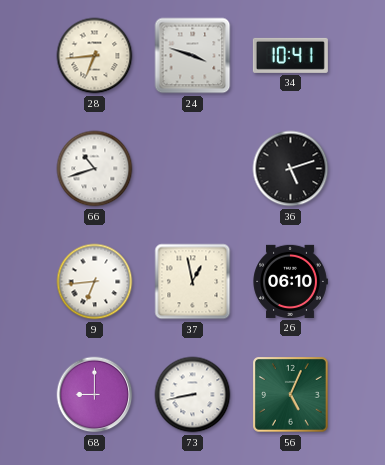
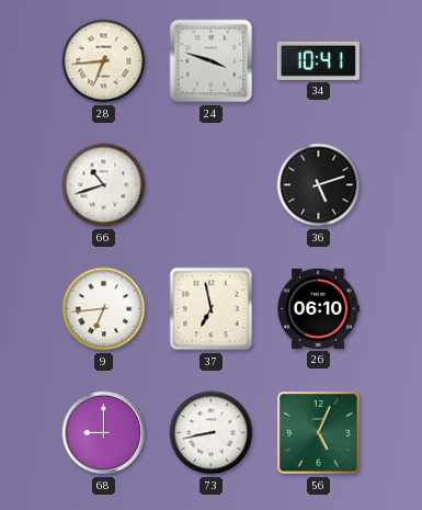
37: 12:58 -> 6:58 (212, 309)
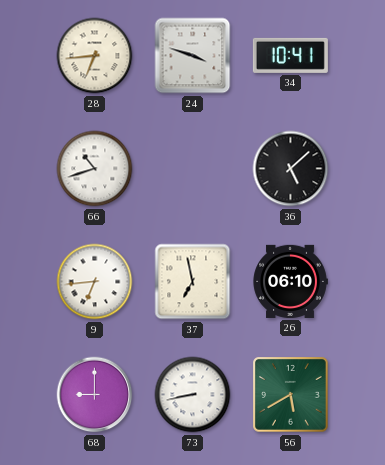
36: 5:12 -> 5:08 (291, 169)
56: 5:04 -> 5:40 (291, 395)
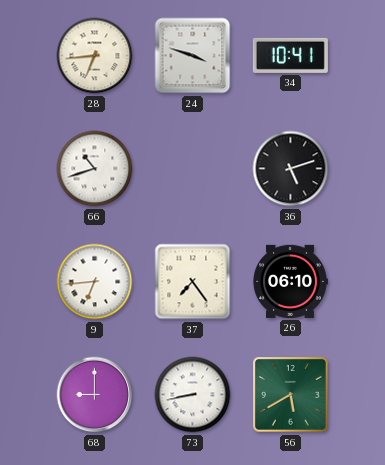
36: 5:08 -> 5:12 (291, 169)
37: 6:58 -> 7:24 (193, 282)
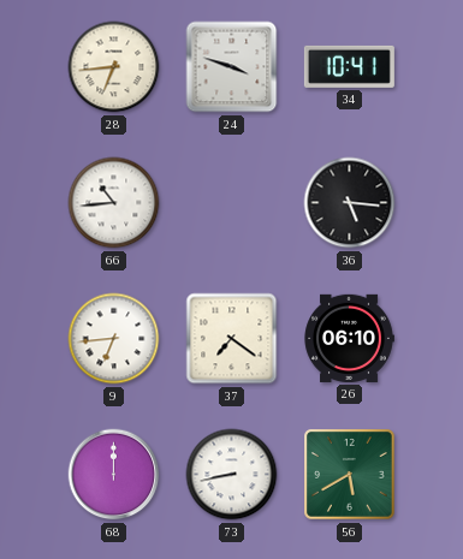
66: 10:42 -> 10:44 (114, 203)
36: 5:12 -> 5:16 (350, 203)
37: 7:24 -> 7:21 (232, 339)
68: 9:00 -> 12:00 (114, 475)
